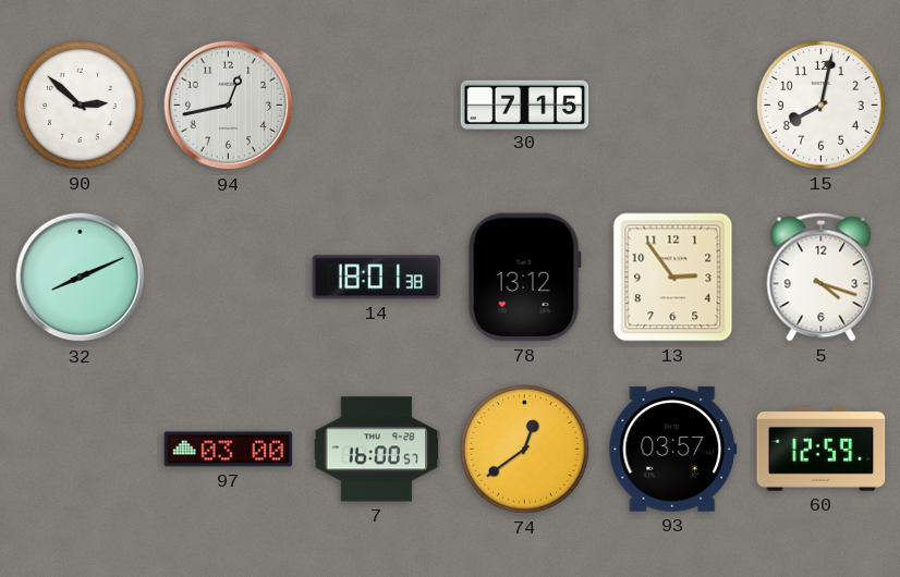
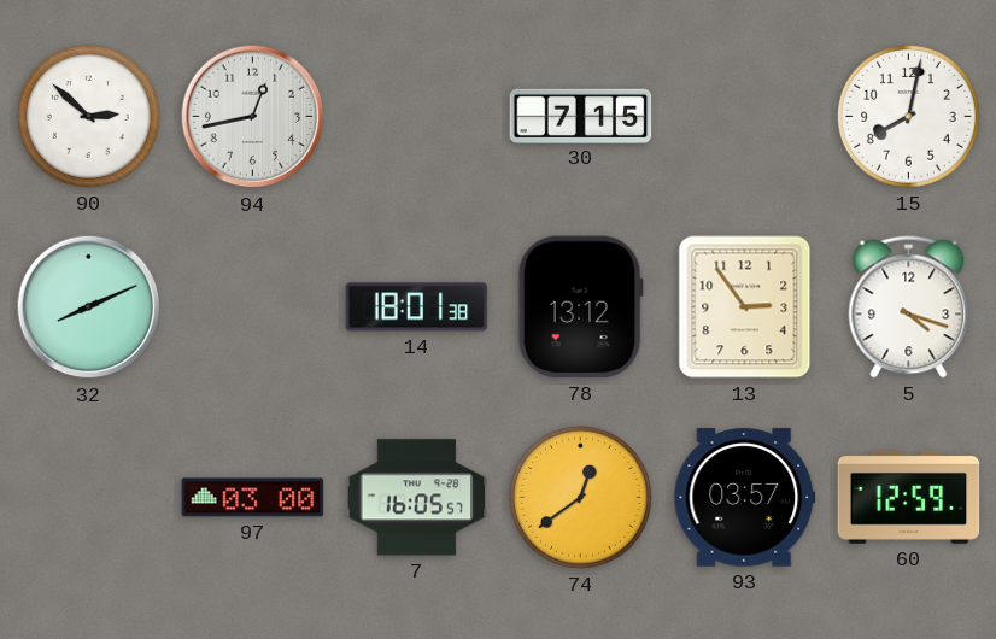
7: 16:00 -> 16:05 (417, 498)
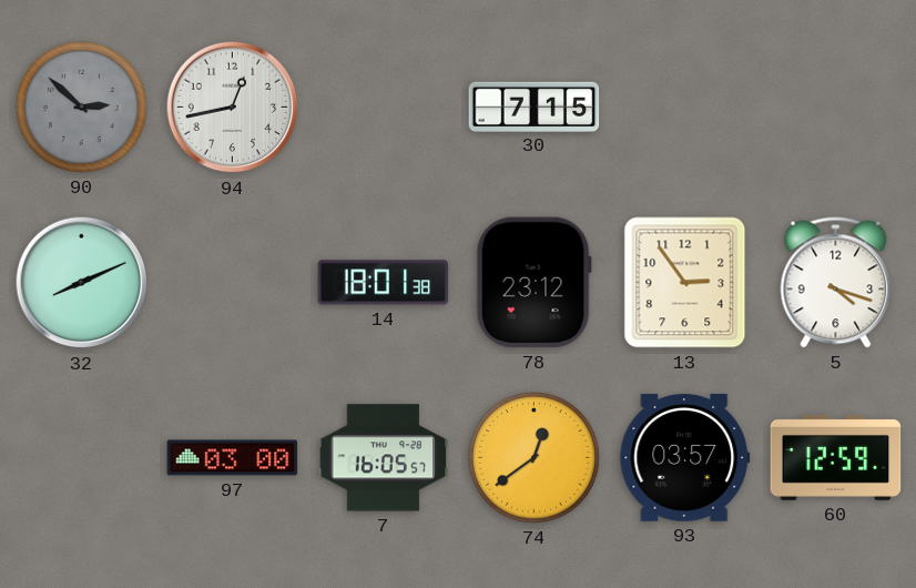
90 dial: white -> grey (82, 108)
15: 8:02 -> none (909, 117)
78: 13:12 -> 23:12 (533, 283)
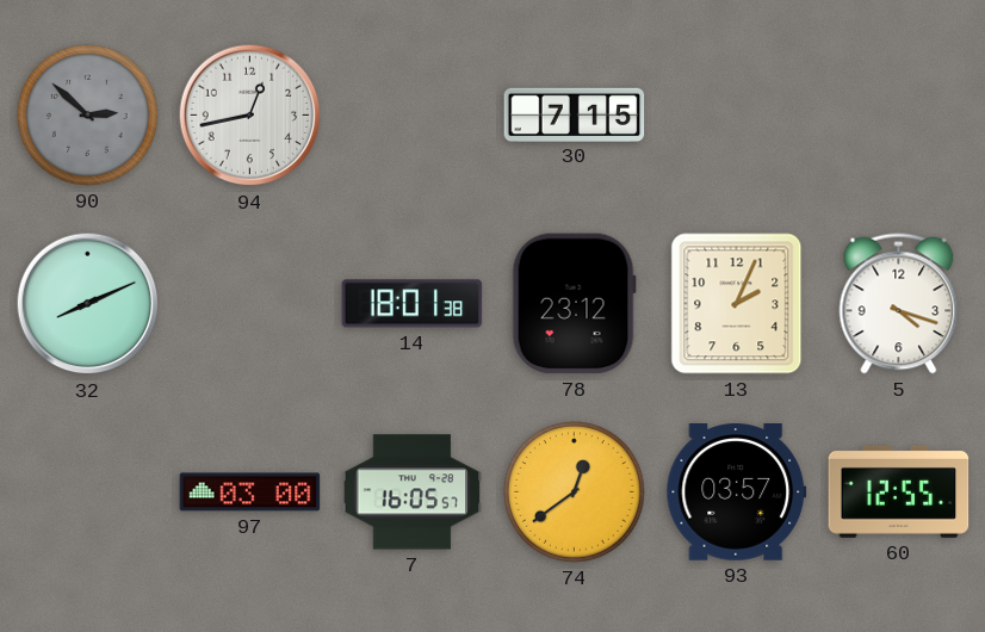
13: 2:54 -> 2:04 (737, 304)
60: 12:59 -> 12:55 (899, 491)
